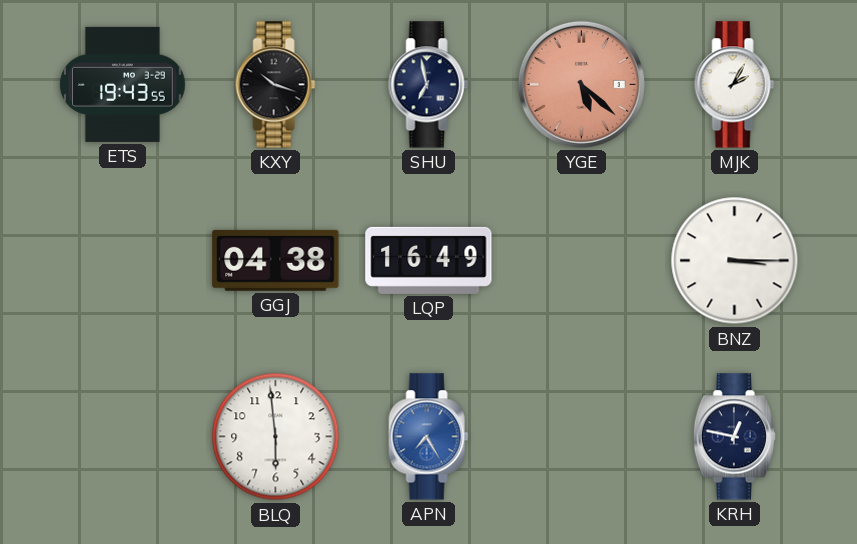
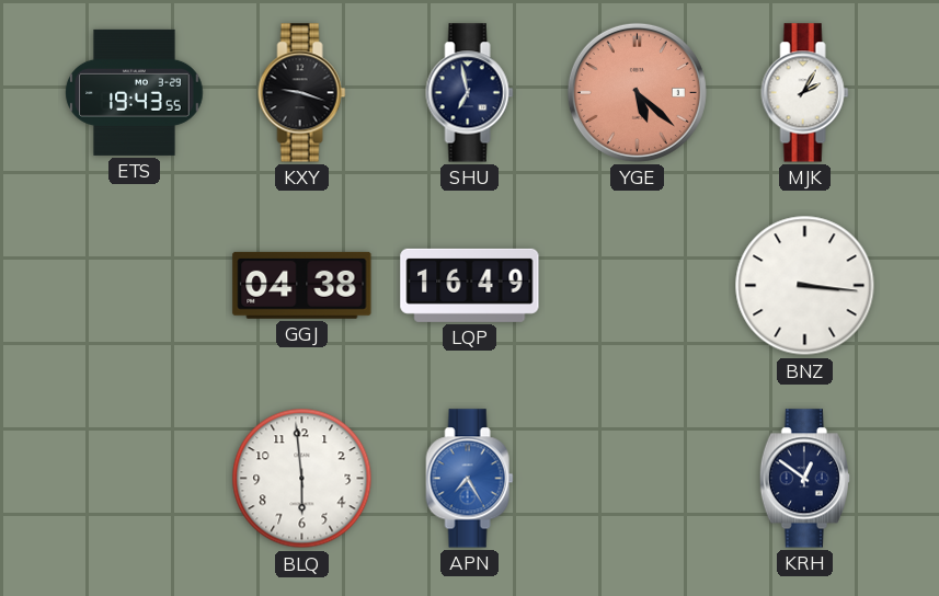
KXY: 10:18 -> 9:18 (302, 93)
BNZ: 3:15 -> 3:16 (805, 286)
KRH: 12:47 -> 12:51 (804, 479)
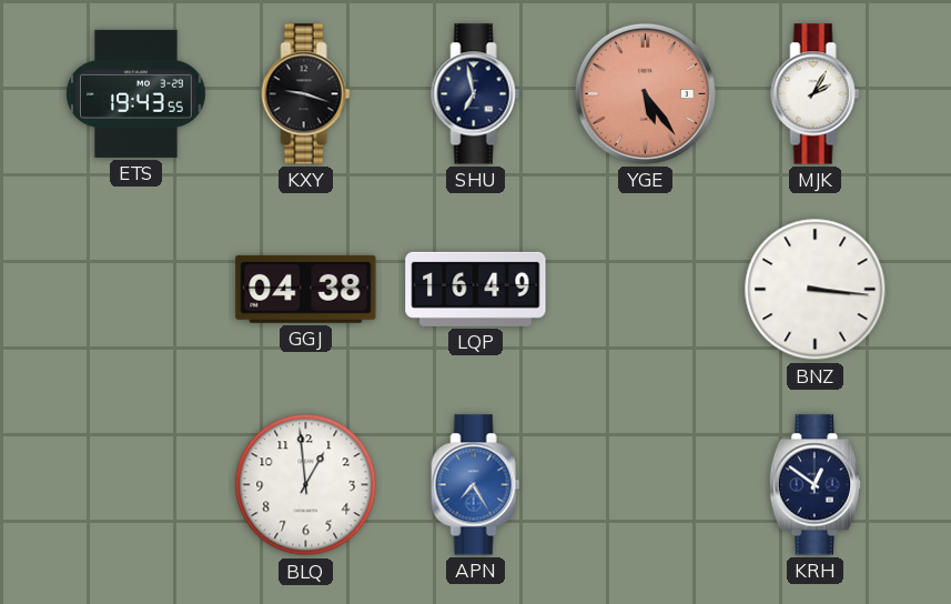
YGE: 5:22 -> 5:24 (645, 93)
BLQ: 5:59 -> 12:59 (306, 485)
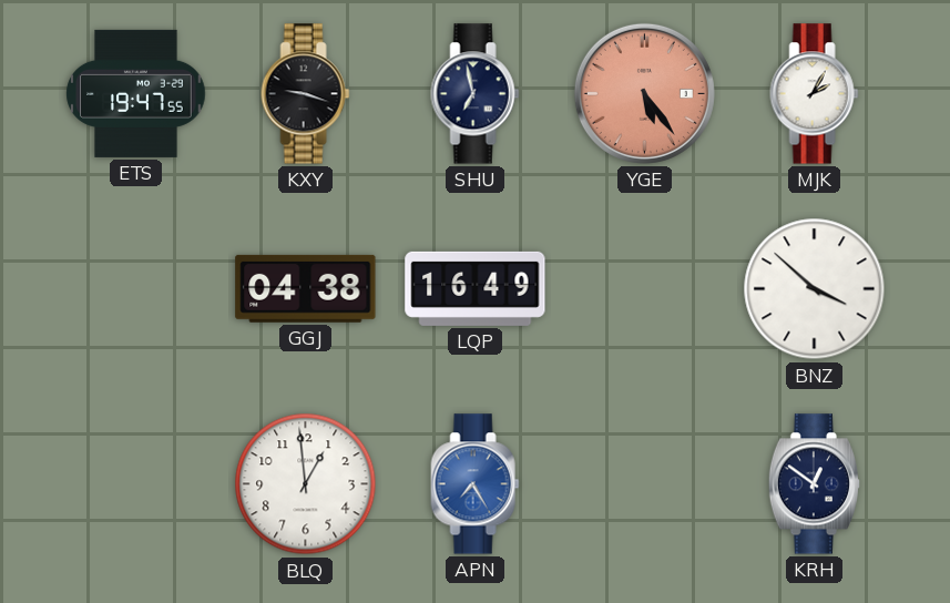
ETS: 19:43 -> 19:47 (136, 93)
BNZ: 3:16 -> 3:52 (815, 289)
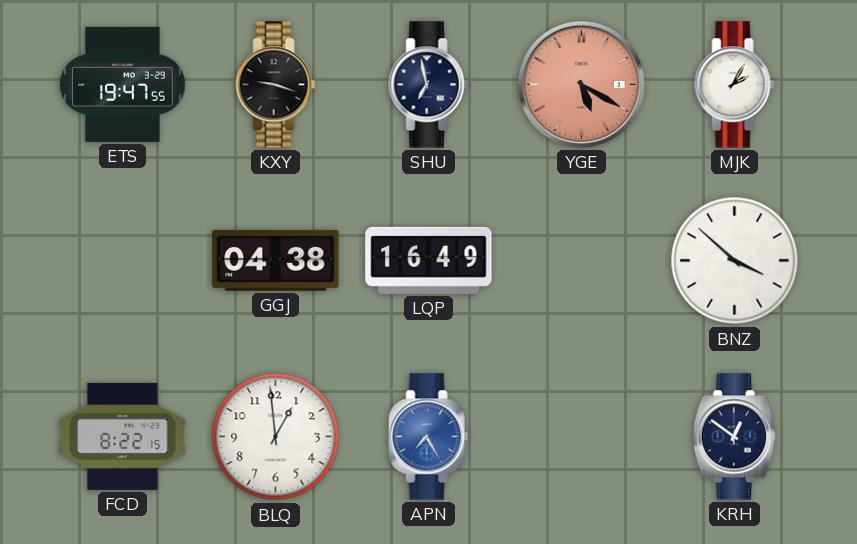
YGE: 5:24 -> 5:20 (581, 84)
FCD: none -> 8:22 (123, 436)
